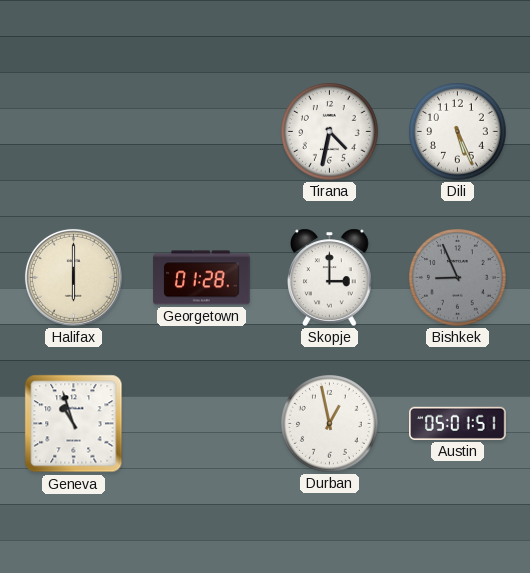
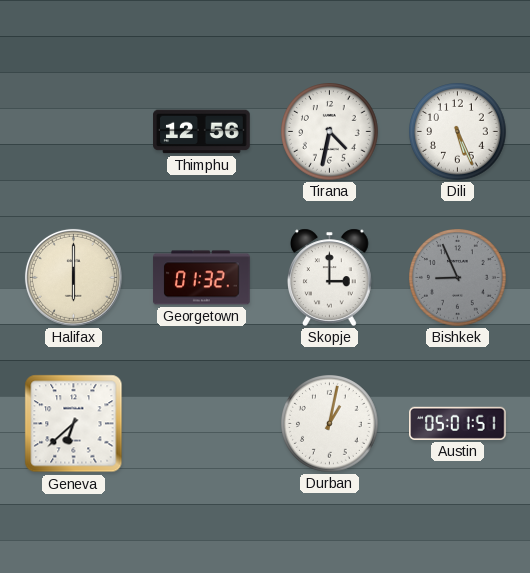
Thimphu: none -> 12:56 (202, 132)
Georgetown: 01:28 -> 01:32 (202, 278)
Geneva: 10:57 -> 6:38 (74, 424)
Durban: 12:58 -> 1:02 (330, 424)
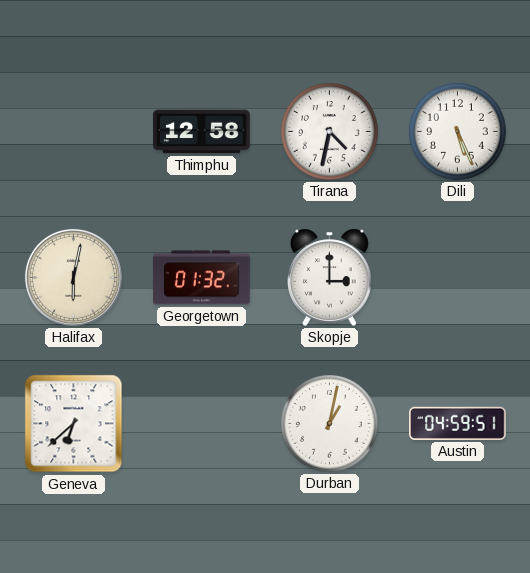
Thimphu: 12:56 -> 12:58 (202, 132)
Halifax: 6:00 -> 6:02 (73, 277)
Bishkek: 8:56 -> none (458, 278)
Austin: 05:01 -> 04:59 (458, 423)
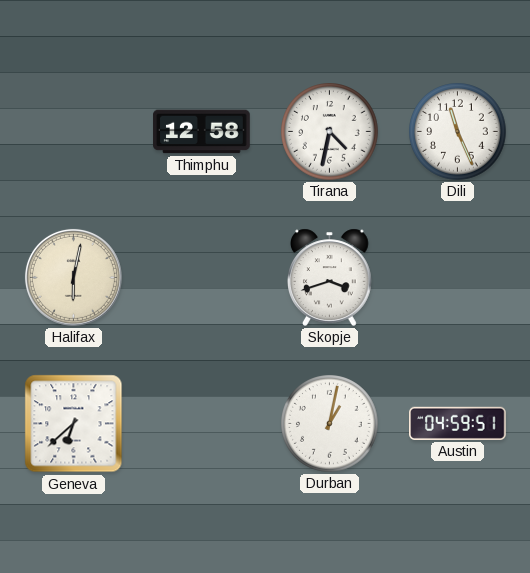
Dili: 5:26 -> 11:26 (458, 132)
Georgetown: 01:32 -> none (202, 278)
Skopje: 3:00 -> 3:42 (330, 277)
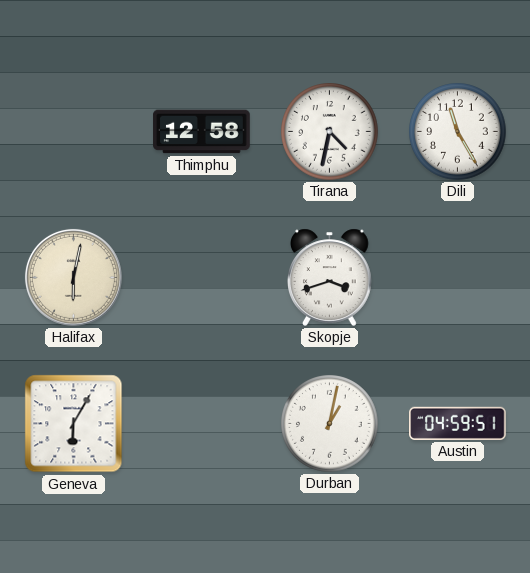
Dili: 11:26 -> 11:25 (458, 132)
Geneva: 6:38 -> 6:05 (74, 424)
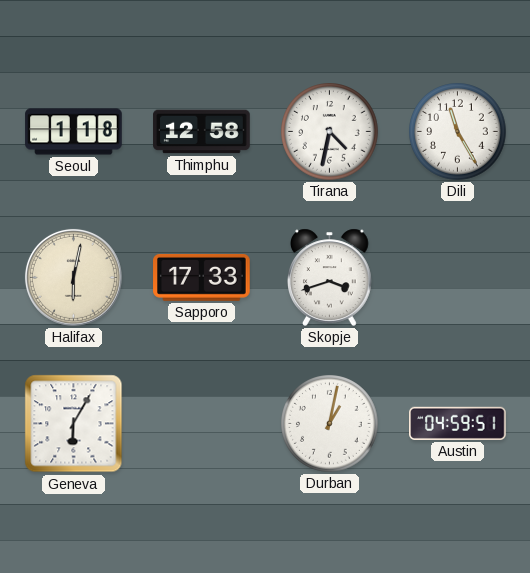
Seoul: none -> 1:18 (74, 132)
Sapporo: none -> 17:33 (202, 277)
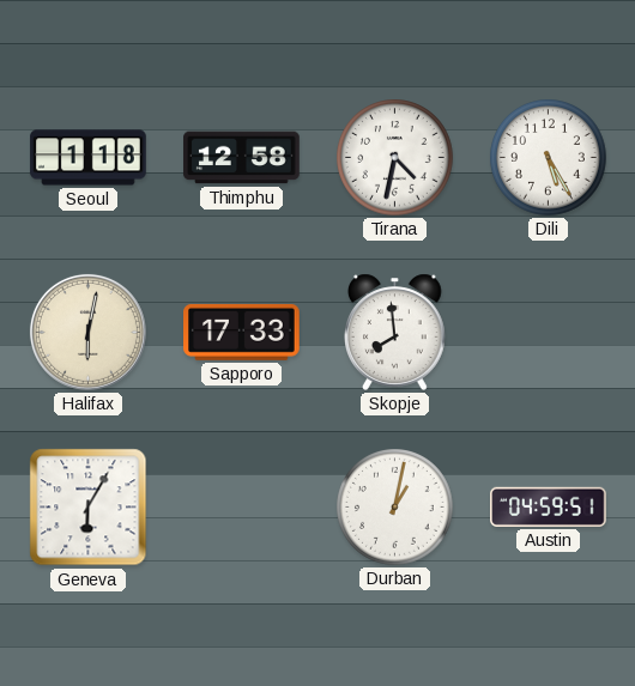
Dili: 11:25 -> 5:25 (549, 158)
Skopje: 3:42 -> 7:59 (395, 332)
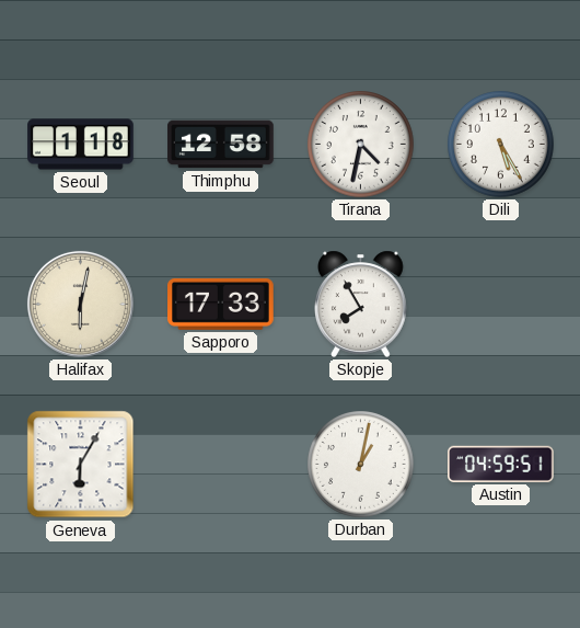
Skopje: 7:59 -> 7:55 (361, 304)
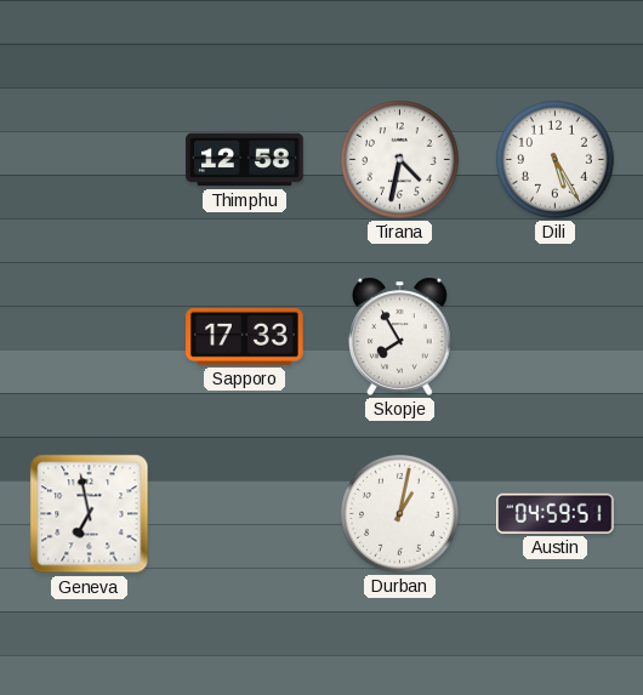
Seoul: 1:18 -> none (81, 145)
Halifax: 6:02 -> none (80, 304)
Geneva: 6:05 -> 6:58 (90, 514)
